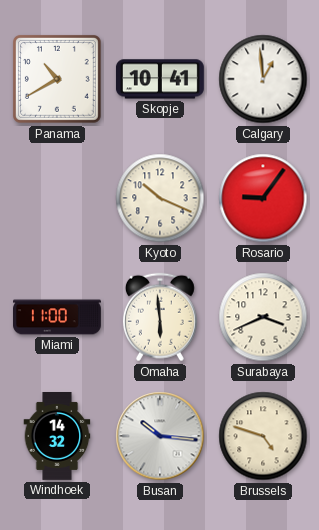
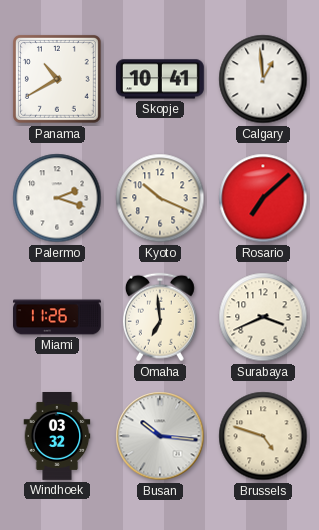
Palermo: none -> 2:18 (57, 198)
Rosario: 9:06 -> 7:08 (263, 198)
Miami: 11:00 -> 11:26 (58, 317)
Omaha: 5:59 -> 6:59 (160, 317)
Windhoek: 14:32 -> 03:32 (57, 437)
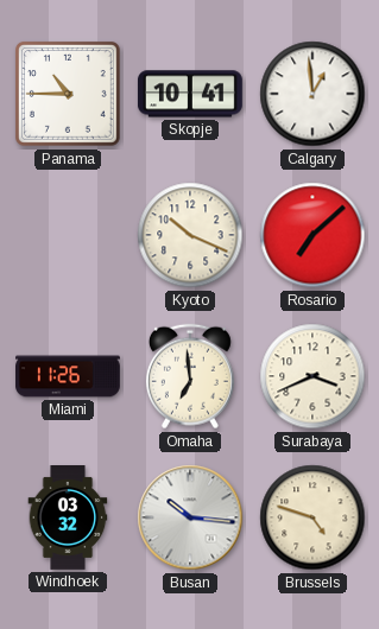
Panama: 10:40 -> 10:45 (68, 94)
Palermo: 2:18 -> none (57, 198)
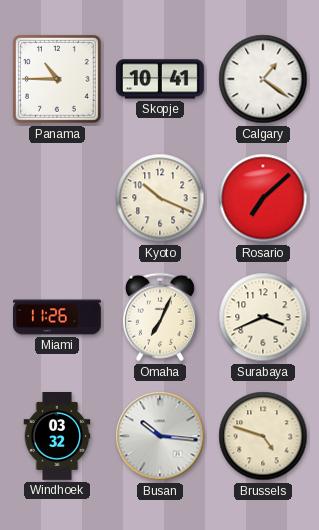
Calgary: 12:59 -> 1:21 (263, 79)
Omaha: 6:59 -> 7:04 (160, 317)
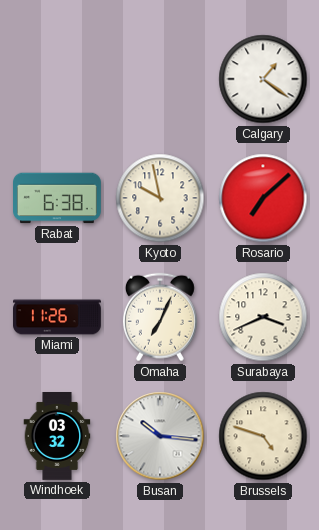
Panama: 10:45 -> none (57, 79)
Skopje: 10:41 -> none (160, 79)
Rabat: none -> 6:38 (58, 198)
Kyoto: 10:19 -> 9:58 (160, 198)
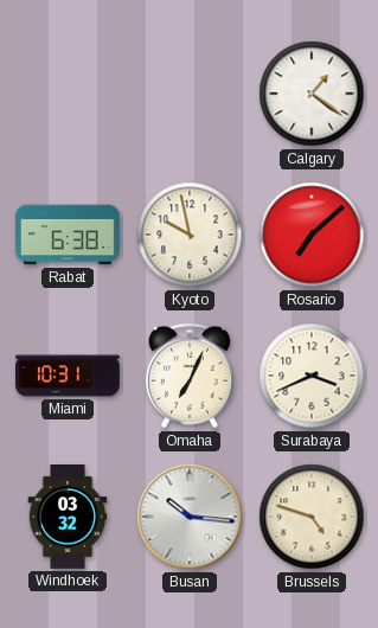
Miami: 11:26 -> 10:31 (69, 376)
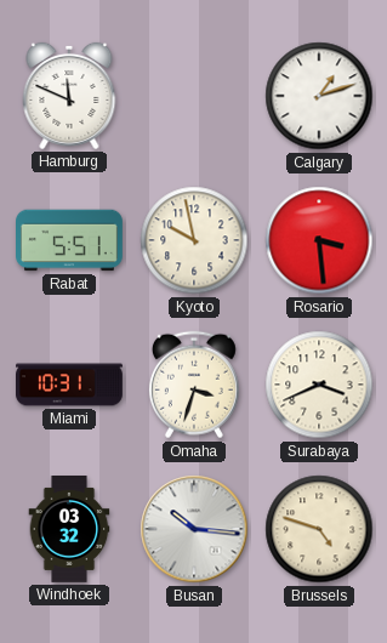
Hamburg: none -> 11:49 (69, 96)
Calgary: 1:21 -> 1:12 (319, 96)
Rabat: 6:38 -> 5:51 (70, 240)
Rosario: 7:08 -> 3:29 (319, 240)
Omaha: 7:04 -> 3:33 (194, 385)
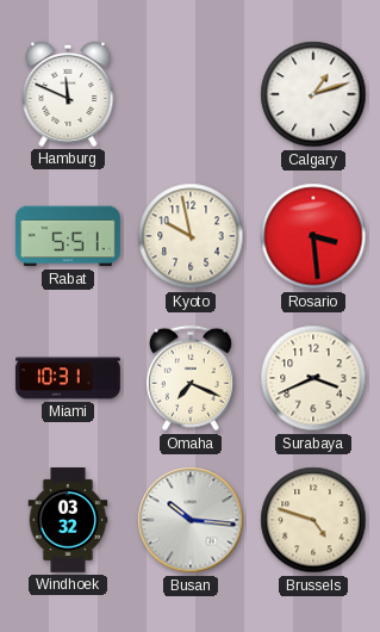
Omaha: 3:33 -> 7:19 (191, 378)
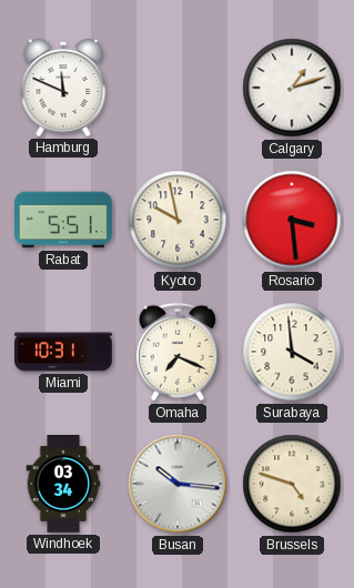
Surabaya: 3:41 -> 3:59 (292, 352)
Windhoek: 03:32 -> 03:34 (63, 485)
